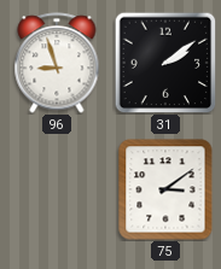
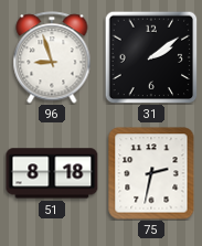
51: none -> 8:18 (52, 173)
75: 3:09 -> 2:32 (151, 173)
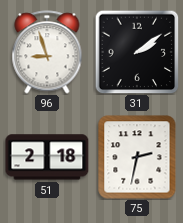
51: 8:18 -> 2:18 (47, 157)
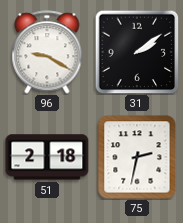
96: 8:57 -> 9:20 (47, 52)
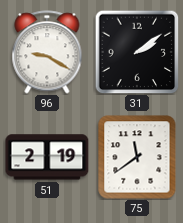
51: 2:18 -> 2:19 (47, 157)
75: 2:32 -> 11:39 (137, 157)
